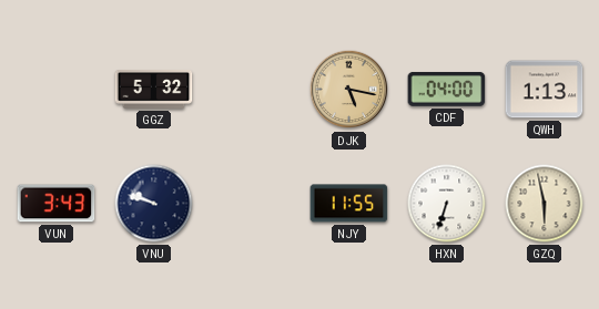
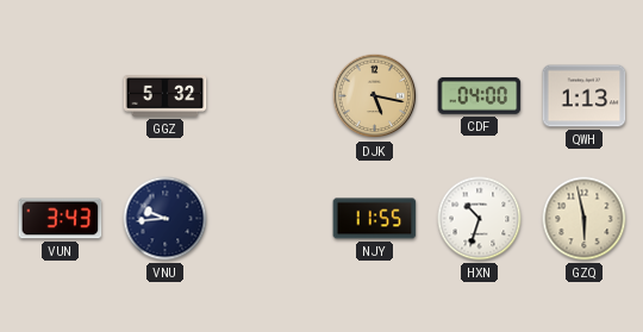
VNU: 9:48 -> 9:44 (166, 219)
HXN: 6:33 -> 10:33 (480, 219)
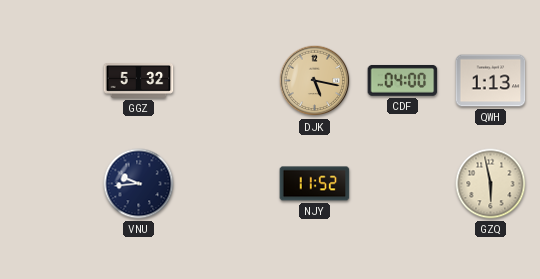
VUN: 3:43 -> none (61, 219)
NJY: 11:55 -> 11:52 (315, 184)
HXN: 10:33 -> none (480, 219)
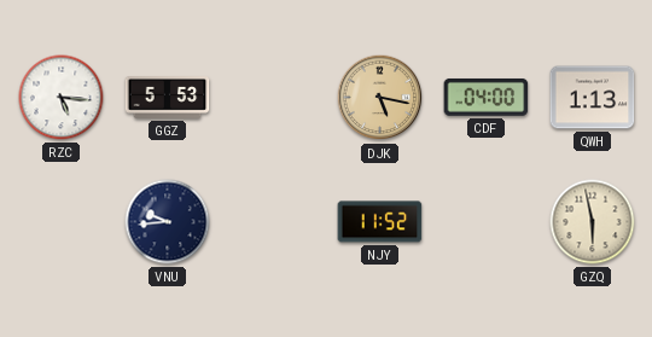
RZC: none -> 5:16 (62, 98)
GGZ: 5:32 -> 5:53 (168, 98)
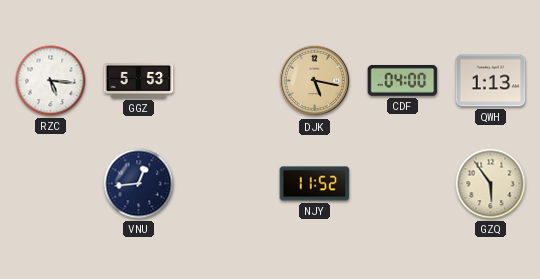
VNU: 9:44 -> 12:44 (139, 184)
GZQ: 5:58 -> 5:54 (491, 184)
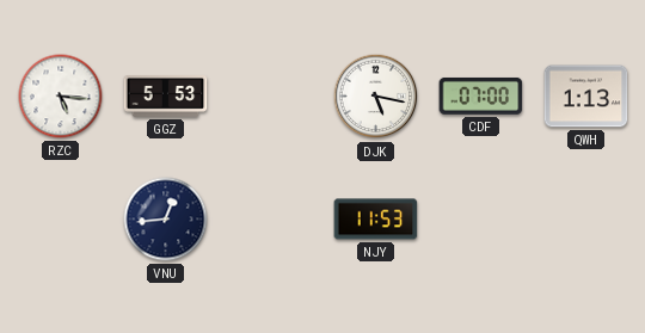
DJK dial: champagne -> white (376, 97)
CDF: 04:00 -> 07:00 (481, 95)
NJY: 11:52 -> 11:53 (376, 220)
GZQ: 5:54 -> none (491, 184)
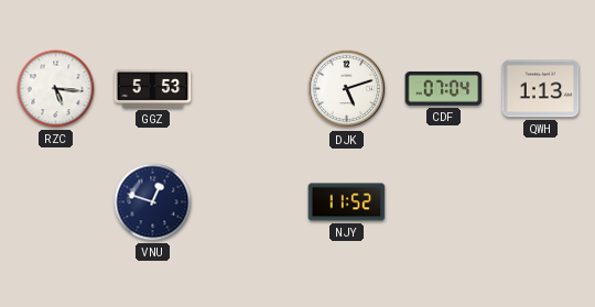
DJK: 5:17 -> 5:12 (347, 89)
CDF: 07:00 -> 07:04 (444, 88)
VNU: 12:44 -> 12:48 (153, 202)
NJY: 11:53 -> 11:52 (347, 202)
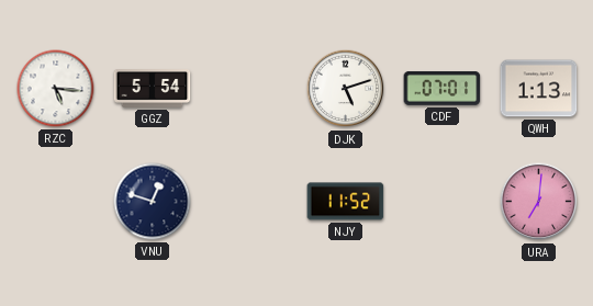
GGZ: 5:53 -> 5:54 (153, 89)
CDF: 07:04 -> 07:01 (443, 88)
URA: none -> 7:01 (539, 202)
